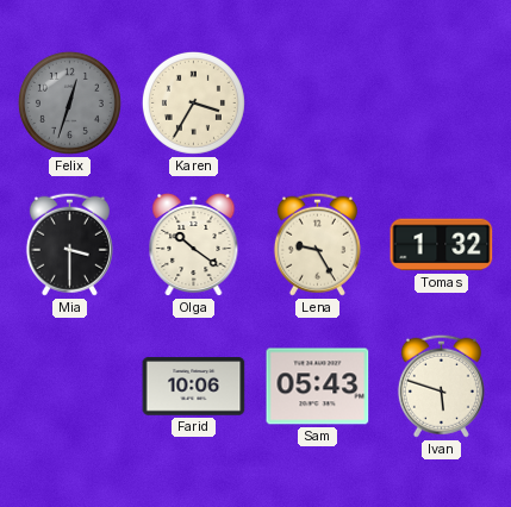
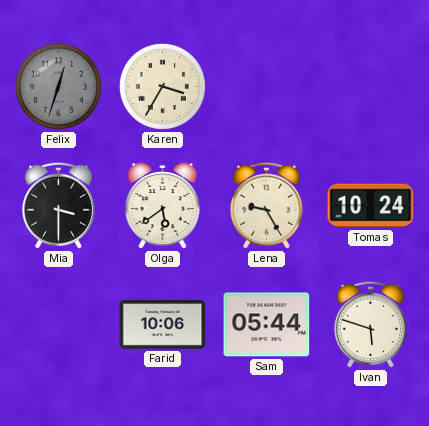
Olga: 10:21 -> 5:39 (163, 206)
Tomas: 1:32 -> 10:24 (371, 206)
Sam: 05:43 -> 05:44 (267, 325)
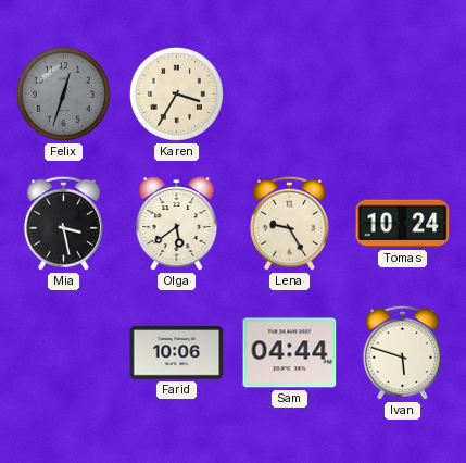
Mia: 3:30 -> 3:28 (63, 223)
Sam: 05:44 -> 04:44 (290, 353)
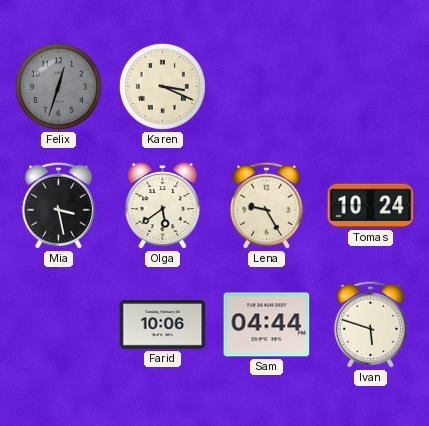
Karen: 3:35 -> 3:19 (162, 86)
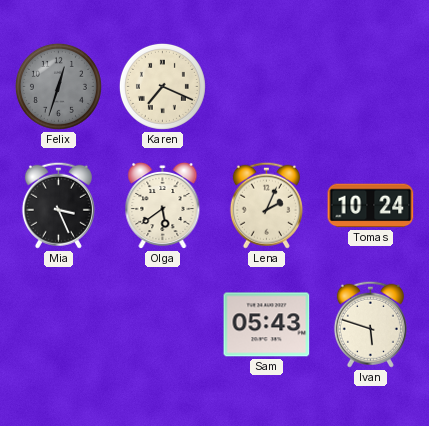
Karen: 3:19 -> 7:19 (162, 86)
Mia: 3:28 -> 3:26 (58, 205)
Lena: 9:25 -> 2:04 (266, 205)
Farid: 10:06 -> none (163, 325)
Sam: 04:44 -> 05:43 (267, 325)
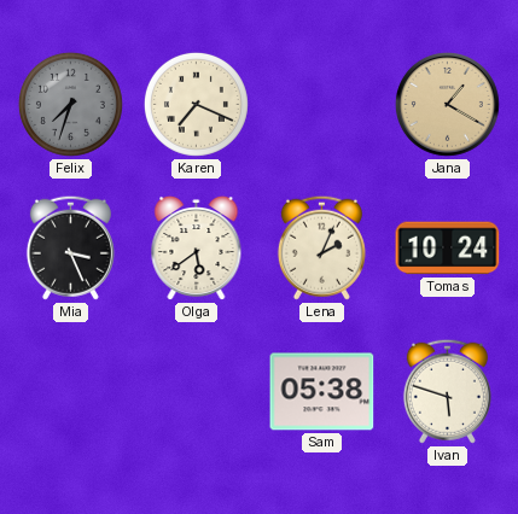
Felix: 12:33 -> 7:33 (70, 104)
Jana: none -> 1:20 (447, 104)
Sam: 05:43 -> 05:38 (322, 392)
